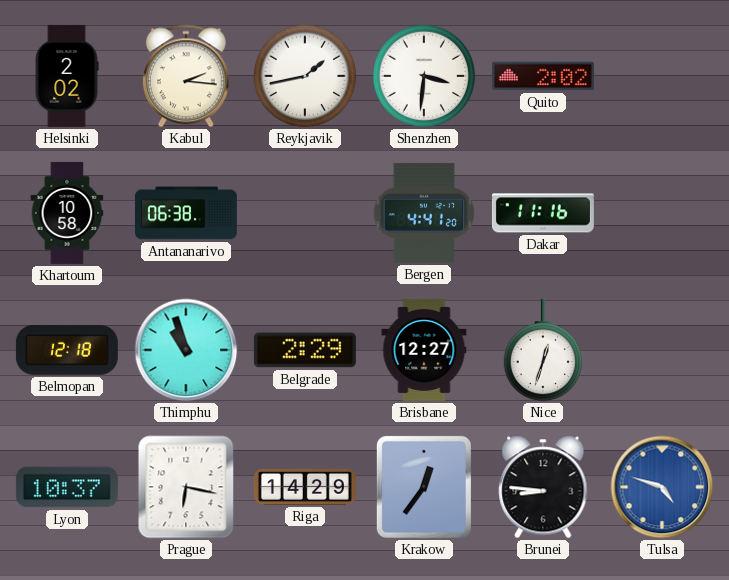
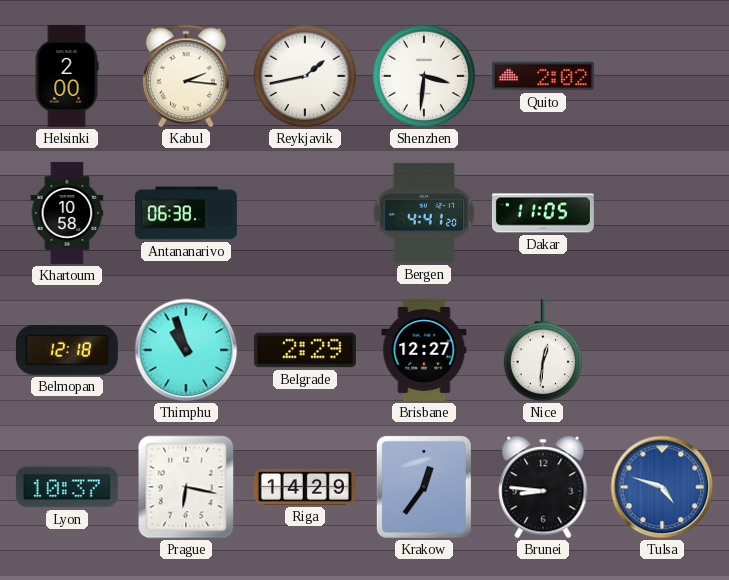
Helsinki: 2:02 -> 2:00 (67, 76)
Dakar: 11:16 -> 11:05 (543, 213)
Nice: 12:33 -> 12:31 (542, 350)
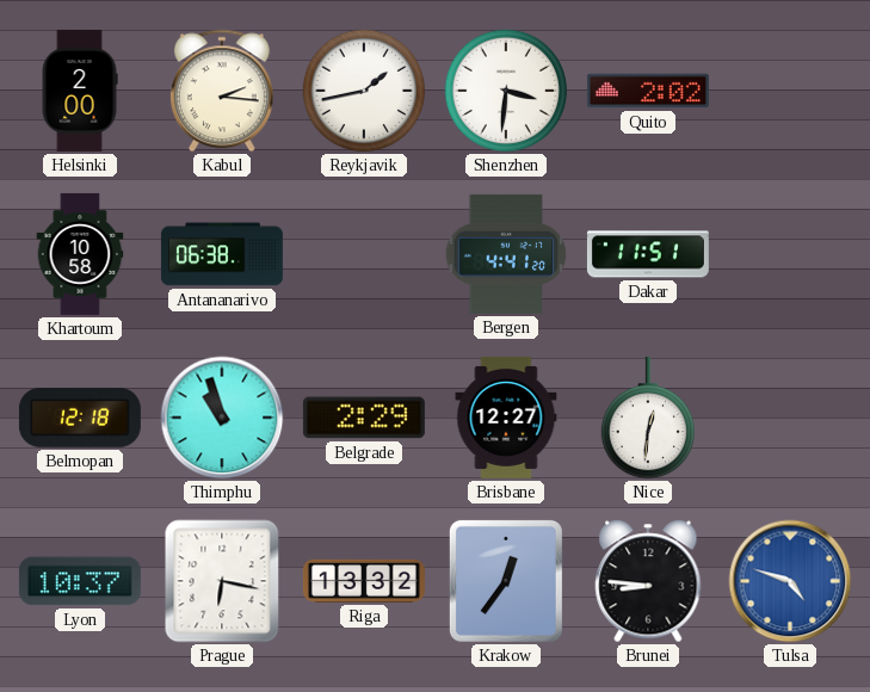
Dakar: 11:05 -> 11:51 (648, 254)
Riga: 14:29 -> 13:32 (364, 581)
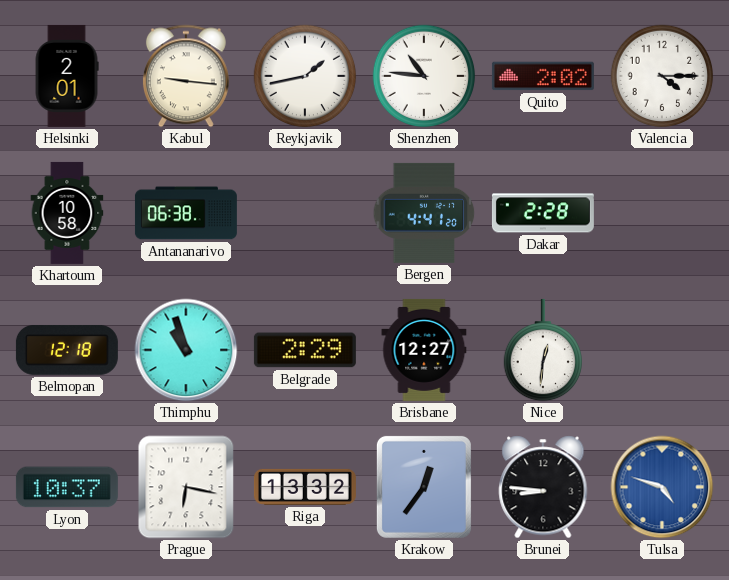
Helsinki: 2:00 -> 2:01 (67, 76)
Kabul: 2:16 -> 9:16 (186, 76)
Shenzhen: 3:31 -> 10:46 (424, 76)
Valencia: none -> 4:15 (662, 76)
Dakar: 11:51 -> 2:28 (543, 213)
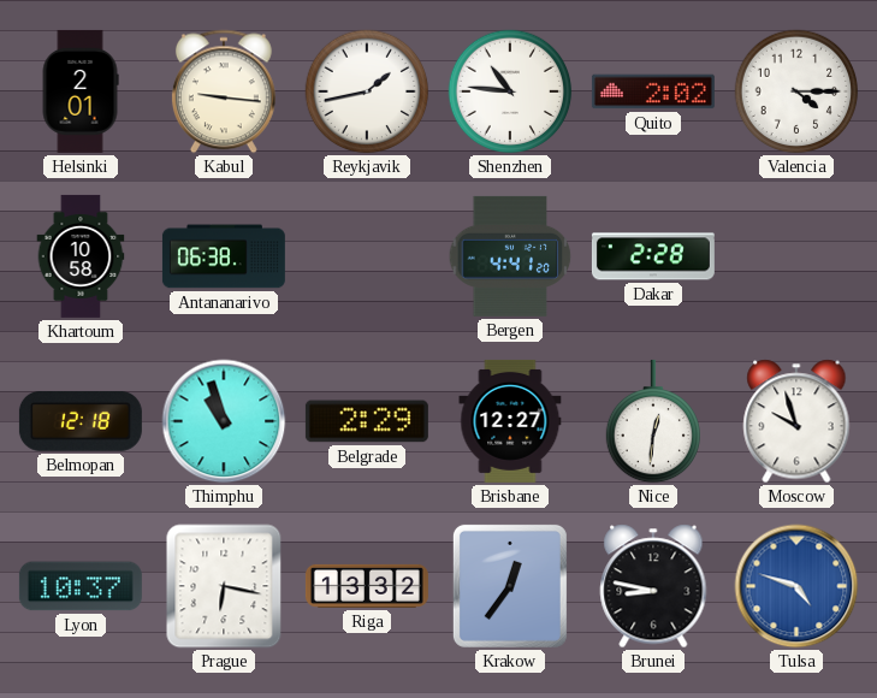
Moscow: none -> 9:57 (796, 421)
Brunei: 8:46 -> 8:47 (653, 586)
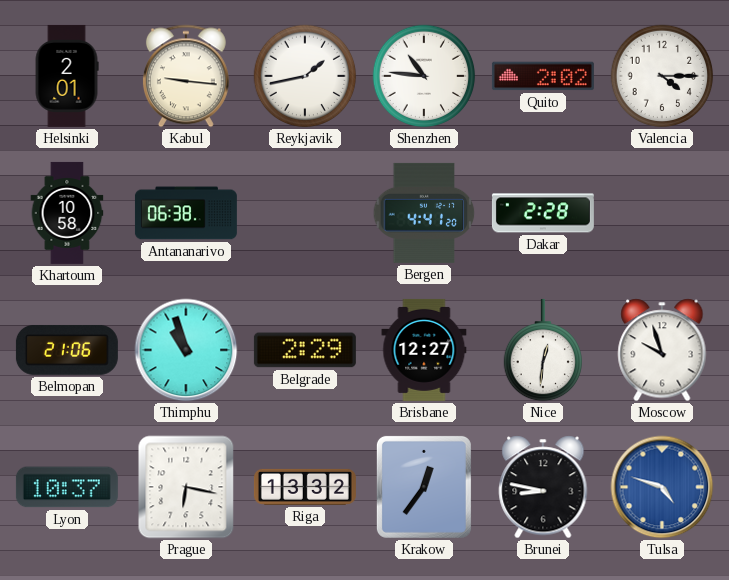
Belmopan: 12:18 -> 21:06 (67, 350)
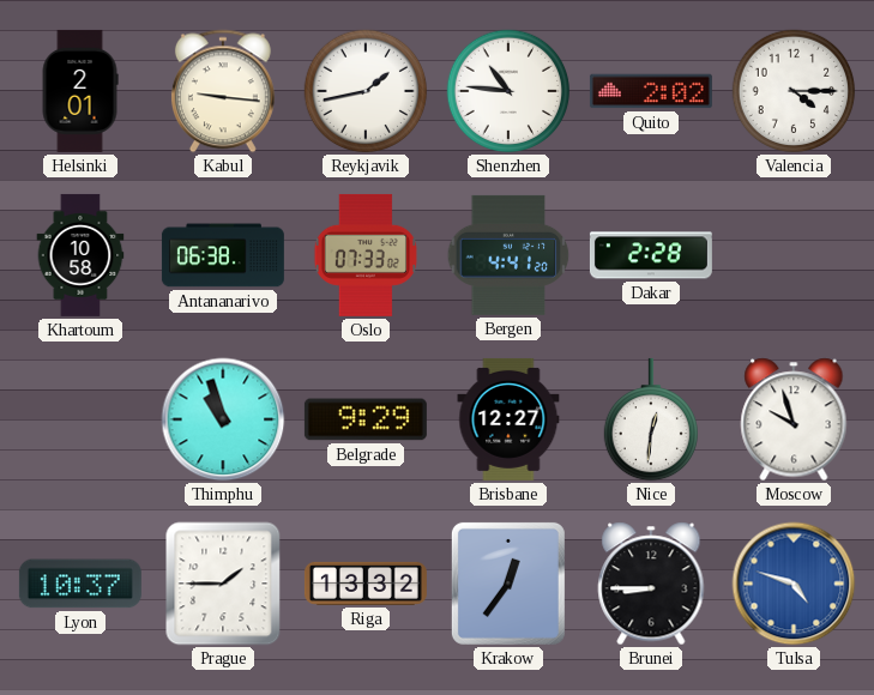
Oslo: none -> 07:33 (366, 255)
Belmopan: 21:06 -> none (67, 350)
Belgrade: 2:29 -> 9:29 (366, 419)
Prague: 6:17 -> 1:45 (223, 584)
Brunei: 8:47 -> 8:45 (651, 584)
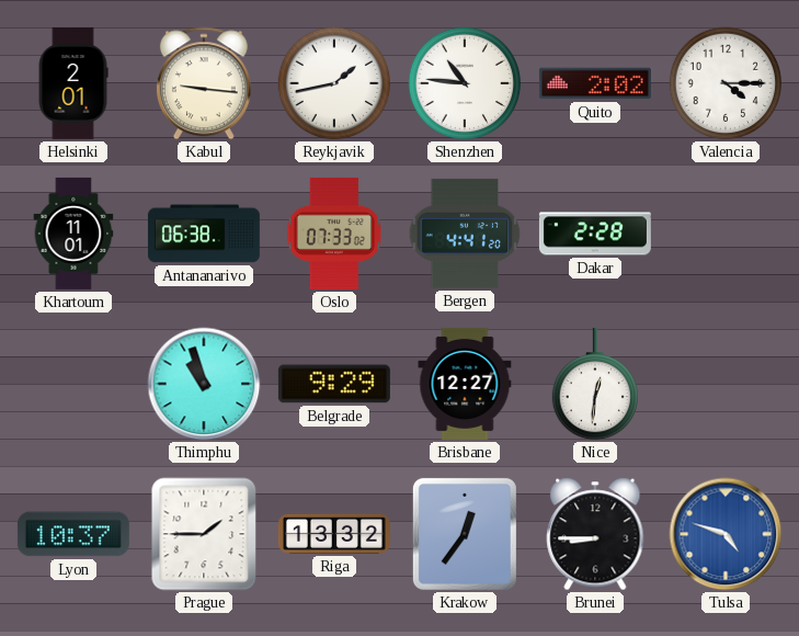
Khartoum: 10:58 -> 11:01 (73, 234)
Moscow: 9:57 -> none (794, 419)
